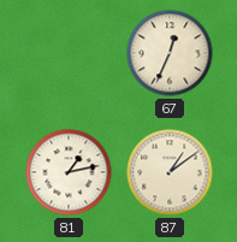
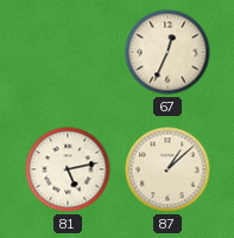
81: 1:13 -> 5:13 (68, 169)
87: 1:09 -> 1:08 (167, 169)
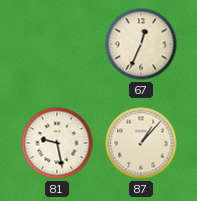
81: 5:13 -> 9:28 (57, 143)
87: 1:08 -> 1:07 (141, 143)
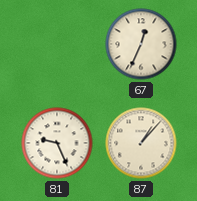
81: 9:28 -> 9:26 (57, 143)
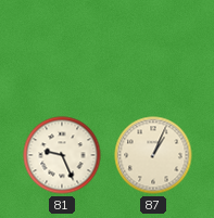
67: 12:34 -> none (141, 44)
87: 1:07 -> 1:04 (153, 155)
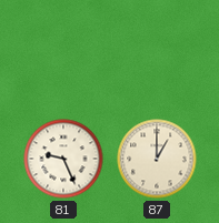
87: 1:04 -> 1:00 (157, 159)
